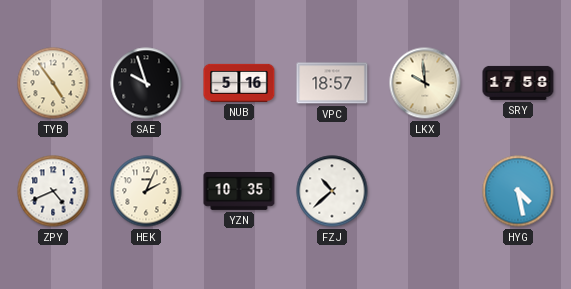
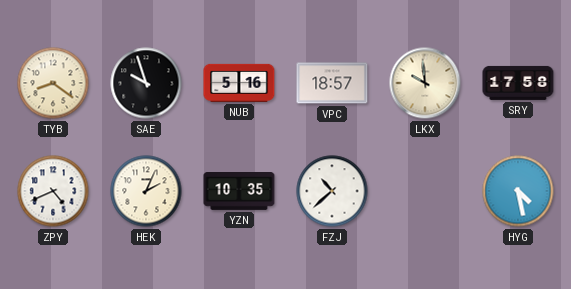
TYB: 4:54 -> 8:21 (53, 83)
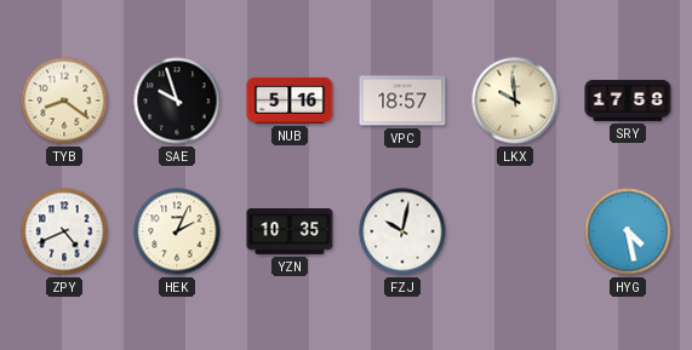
FZJ: 10:38 -> 10:02 (402, 231)
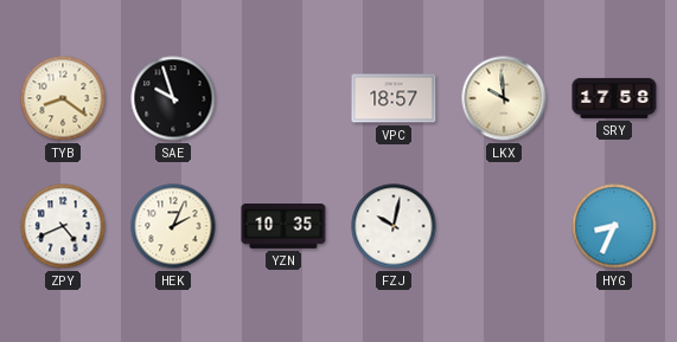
NUB: 5:16 -> none (290, 101)
HYG: 4:28 -> 8:34 (614, 226)
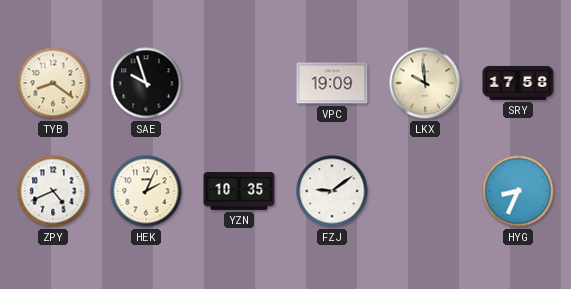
VPC: 18:57 -> 19:09 (332, 83)
FZJ: 10:02 -> 9:09 (332, 191)
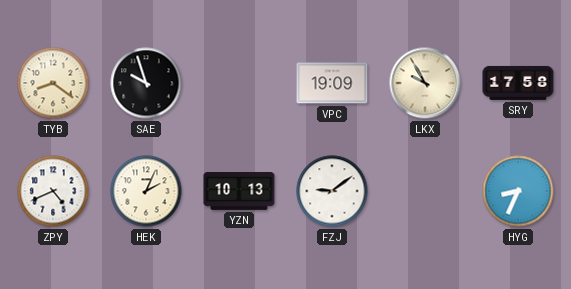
LKX: 9:59 -> 9:55 (425, 83)
YZN: 10:35 -> 10:13 (239, 192)
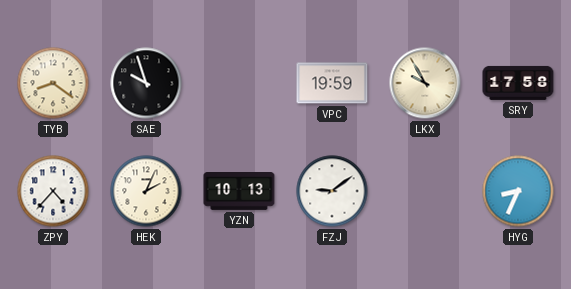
VPC: 19:09 -> 19:59 (332, 83)
ZPY: 4:41 -> 4:37 (53, 191)
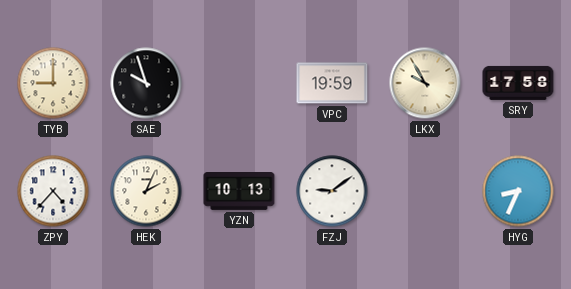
TYB: 8:21 -> 9:00 (53, 83)
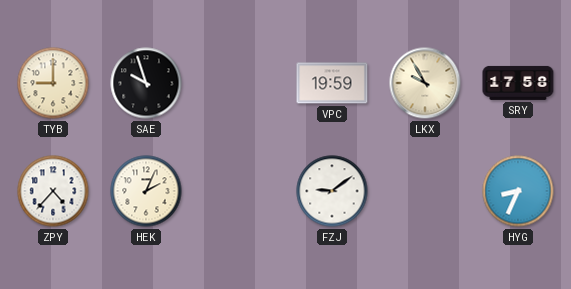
YZN: 10:13 -> none (239, 192)
